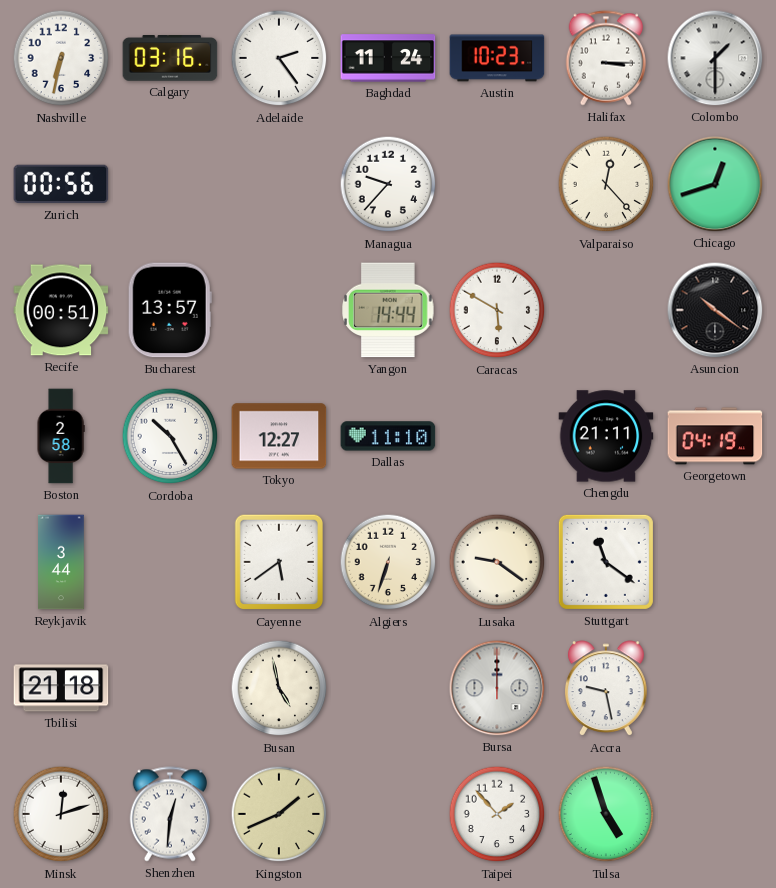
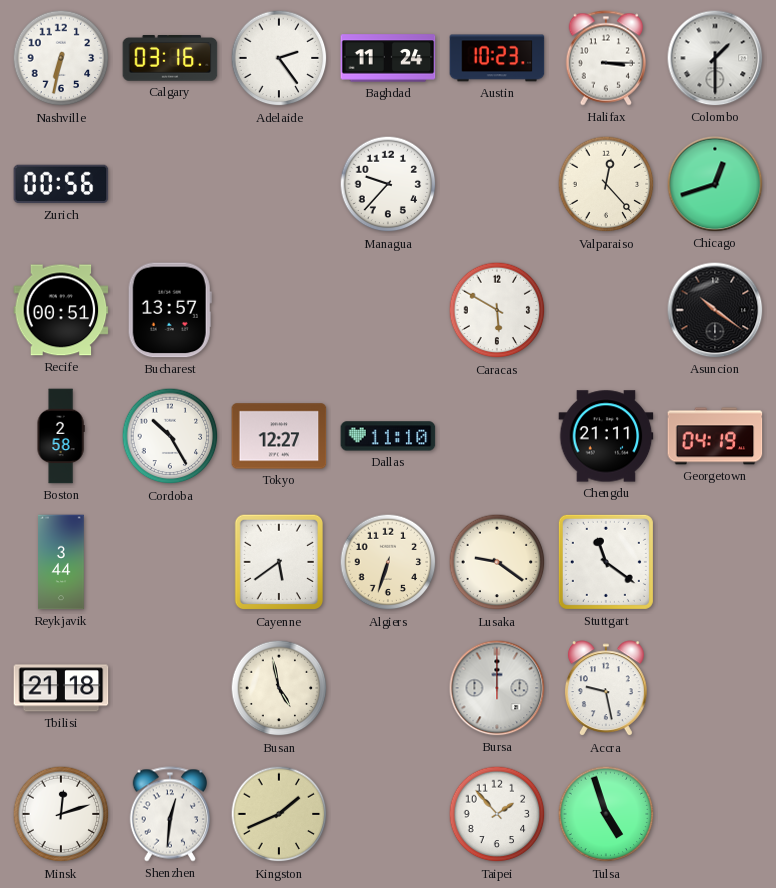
Yangon: 14:44 -> none (388, 310)
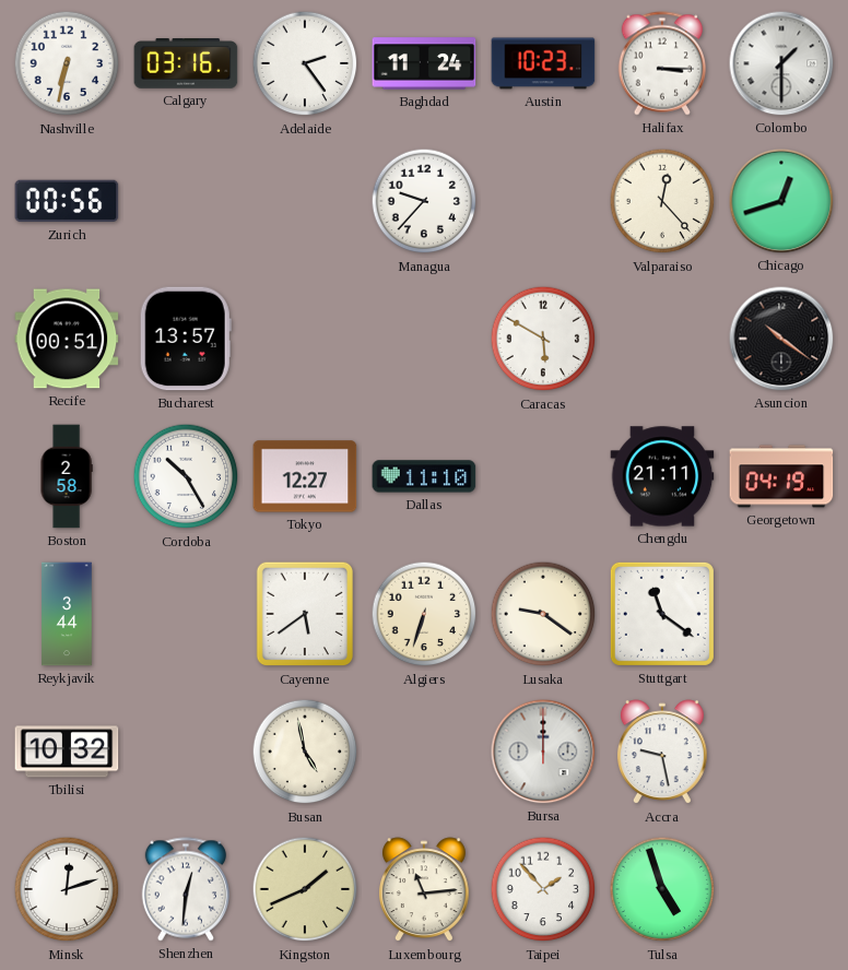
Tbilisi: 21:18 -> 10:32 (67, 752)
Luxembourg: none -> 11:14 (424, 890)
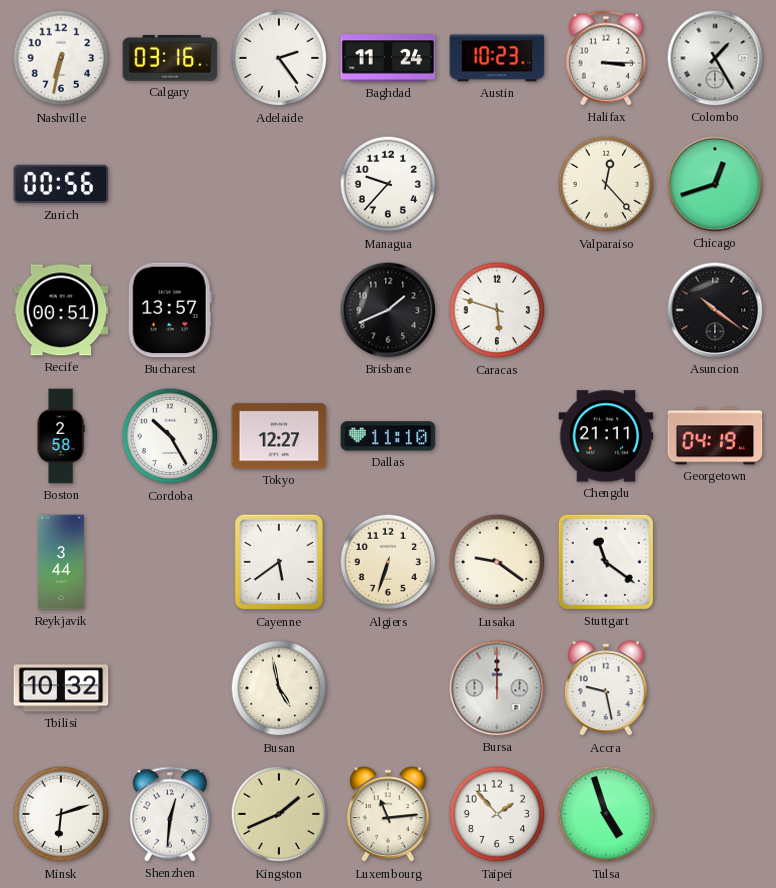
Colombo: 1:30 -> 1:25 (715, 58)
Brisbane: none -> 1:41 (388, 310)
Caracas: 5:50 -> 5:48 (497, 310)
Minsk: 12:12 -> 6:12 (61, 814)
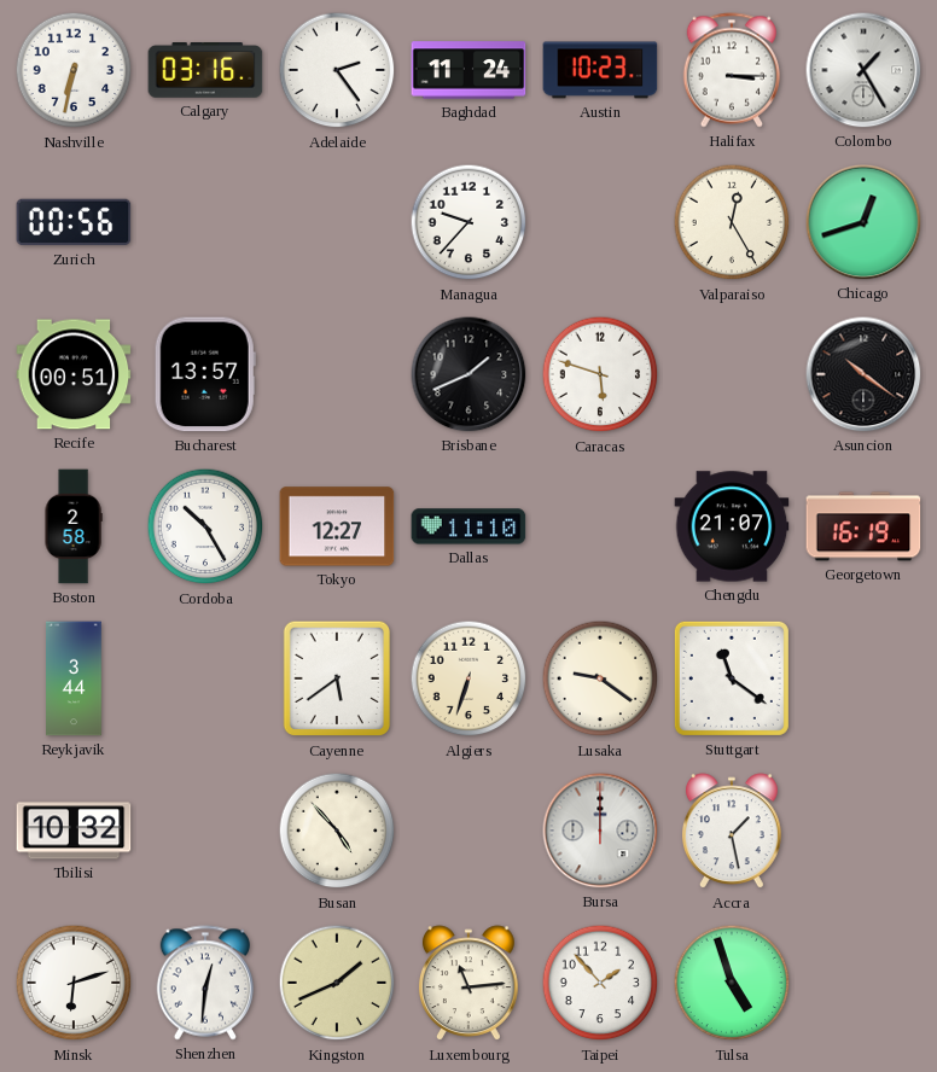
Valparaiso: 12:23 -> 12:25 (732, 222)
Chengdu: 21:11 -> 21:07 (732, 526)
Georgetown: 04:19 -> 16:19 (863, 526)
Busan: 4:58 -> 4:53 (337, 831)
Accra: 9:28 -> 1:28 (732, 832)
